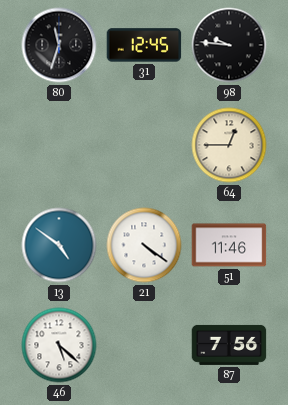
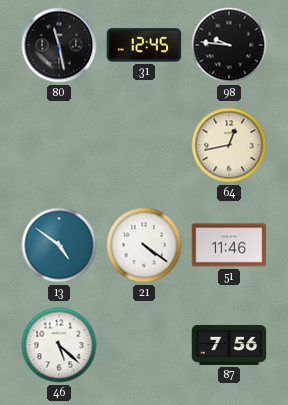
80: 11:33 -> 11:28 (59, 45)
64: 12:45 -> 12:43 (229, 145)
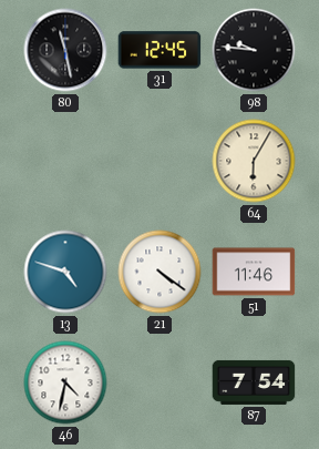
64: 12:43 -> 6:05 (254, 161)
13: 4:51 -> 4:48 (65, 272)
46: 5:22 -> 4:32 (65, 382)
87: 7:56 -> 7:54 (254, 382)
